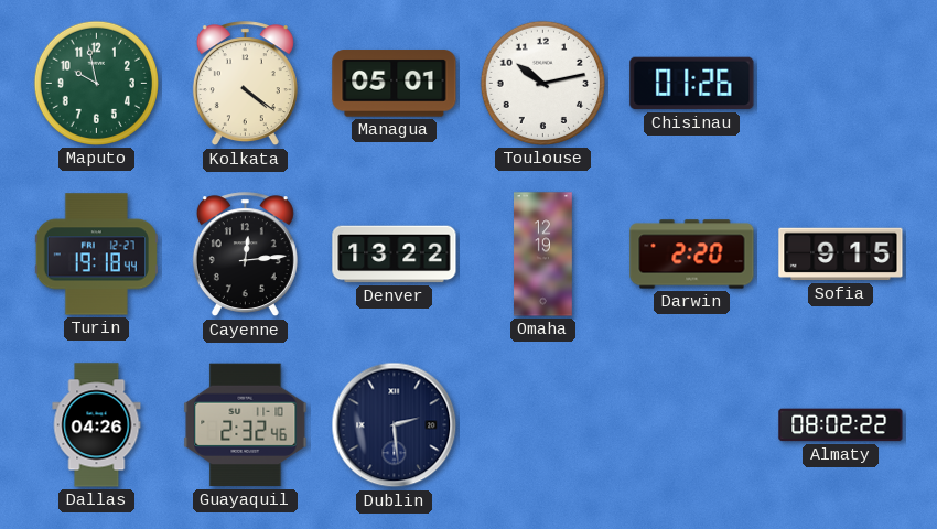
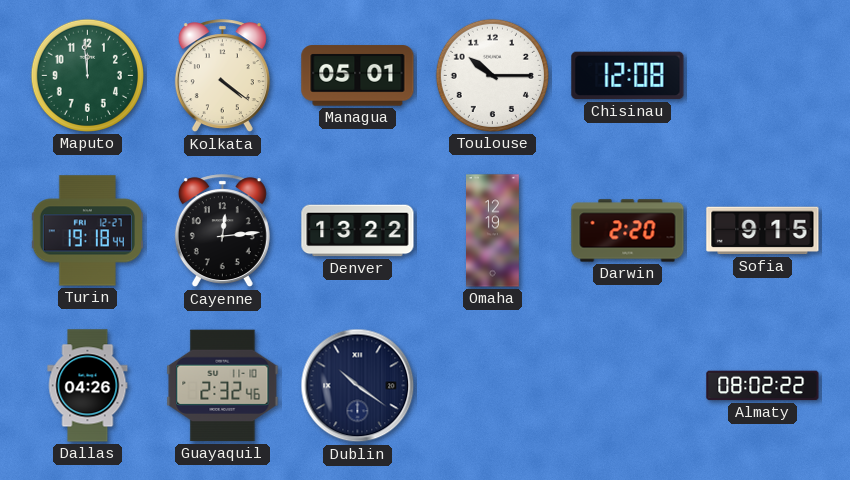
Maputo: 9:58 -> 11:59 (87, 75)
Toulouse: 10:13 -> 10:15 (492, 75)
Chisinau: 01:26 -> 12:08 (628, 76)
Dublin: 2:29 -> 10:21 (358, 386)
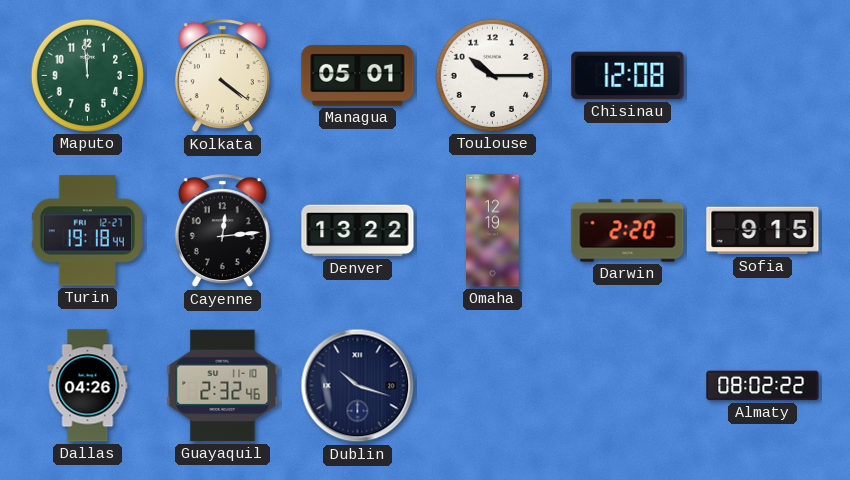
Dublin: 10:21 -> 10:18 (358, 386)
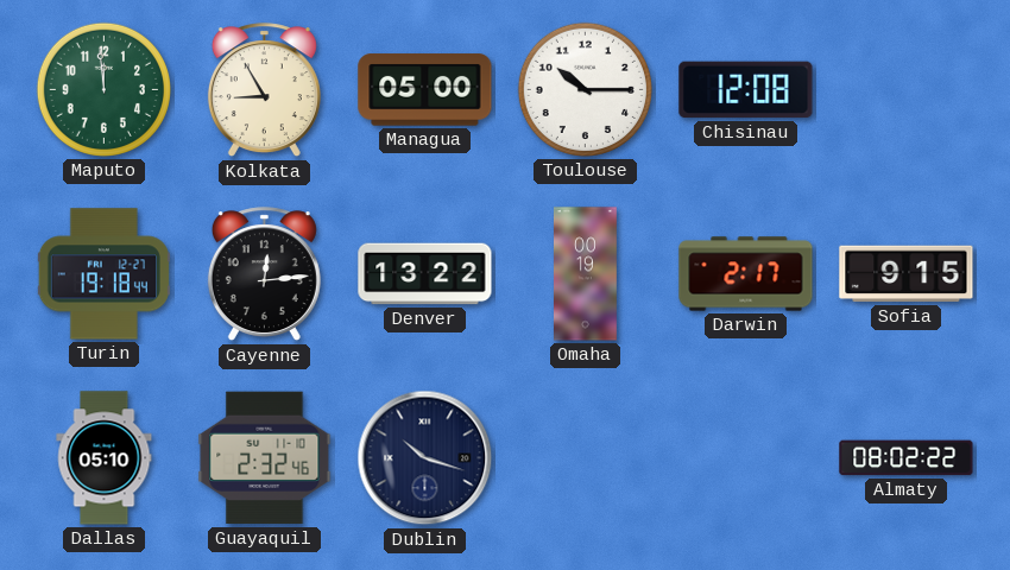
Kolkata: 4:21 -> 8:55 (264, 90)
Managua: 05:01 -> 05:00 (425, 90)
Omaha: 12:19 -> 00:19 (586, 274)
Darwin: 2:20 -> 2:17 (746, 274)
Dallas: 04:26 -> 05:10 (105, 458)
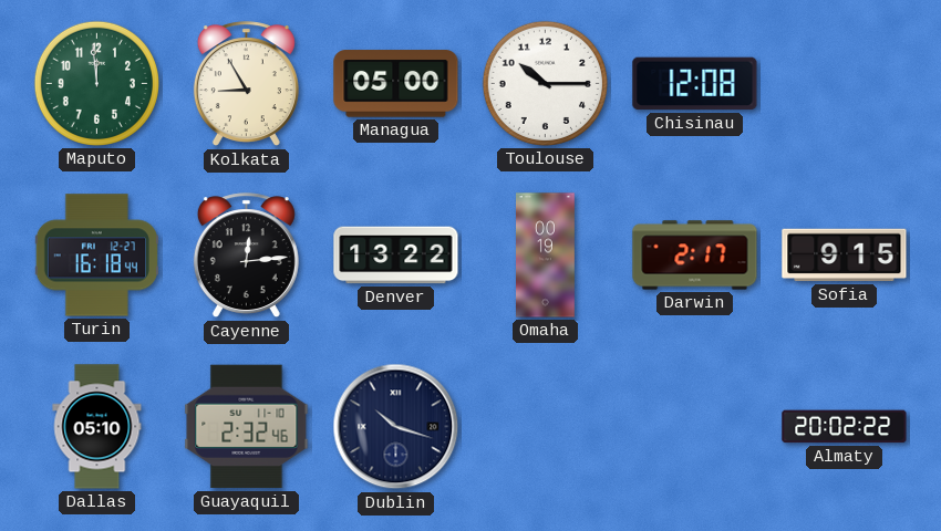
Turin: 19:18 -> 16:18 (96, 256)
Almaty: 08:02 -> 20:02 (845, 427)
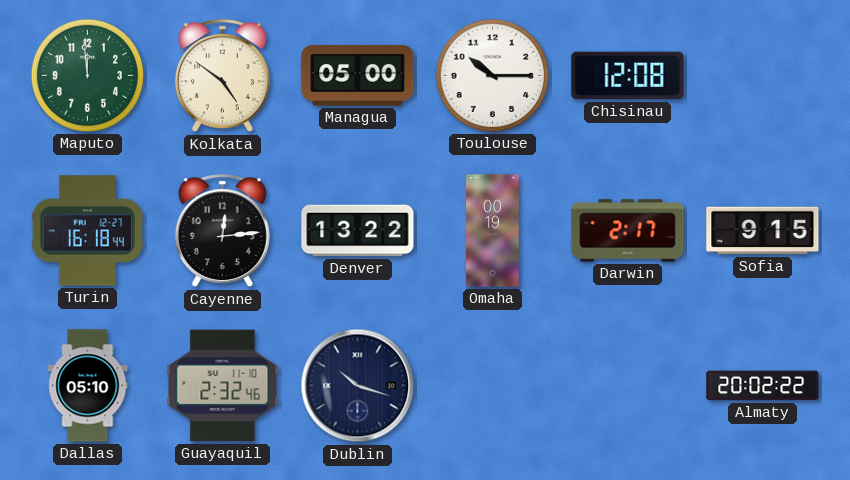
Kolkata: 8:55 -> 4:51 (222, 76)
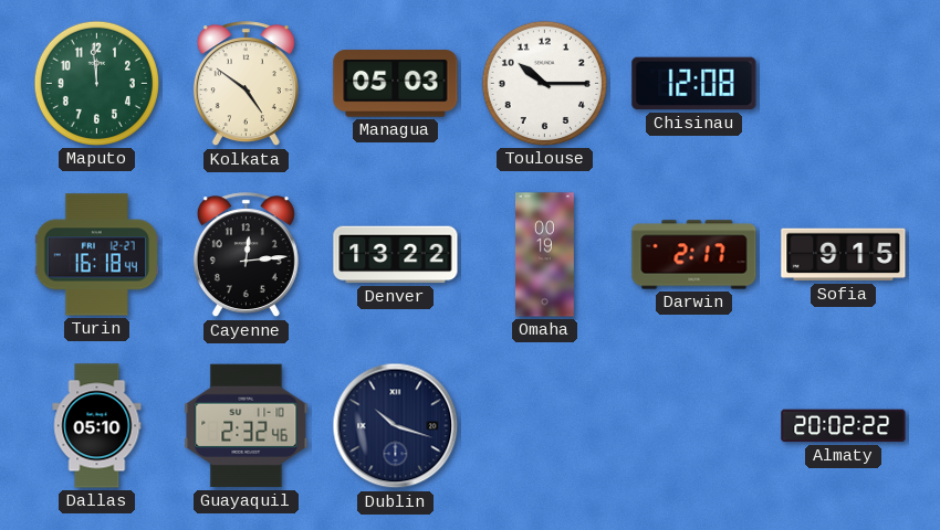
Managua: 05:00 -> 05:03 (396, 84)
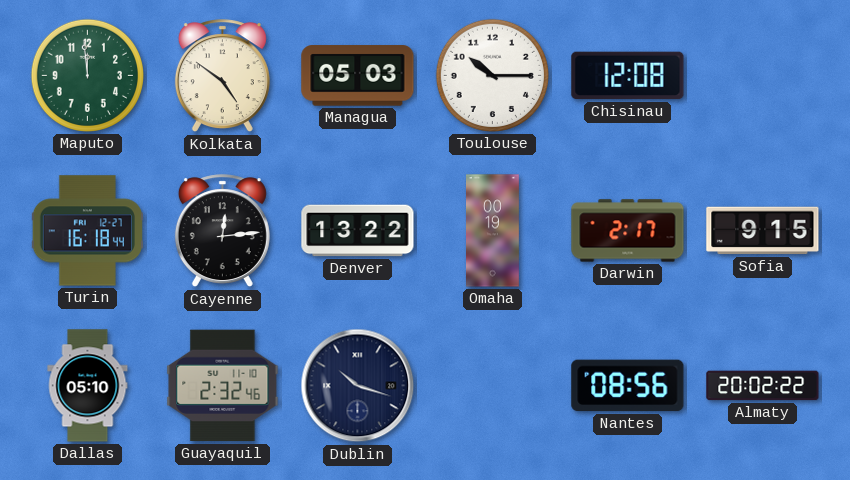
Nantes: none -> 08:56 (628, 386)
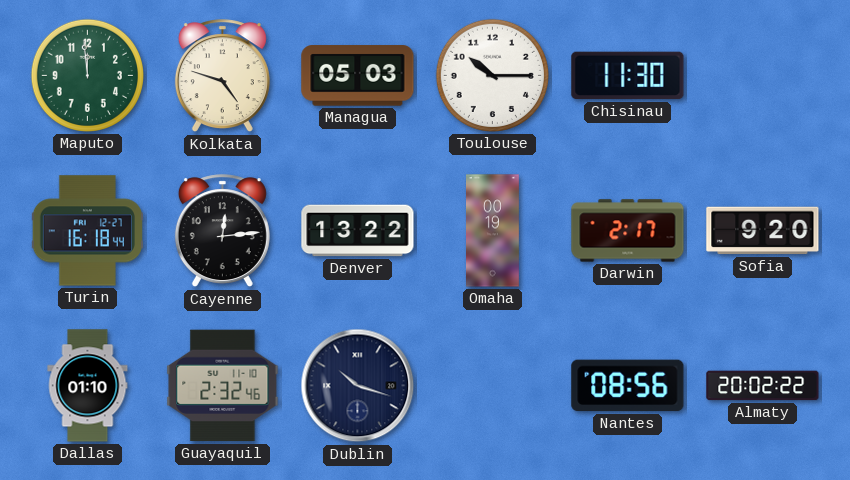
Kolkata: 4:51 -> 4:48 (222, 76)
Chisinau: 12:08 -> 11:30 (628, 76)
Sofia: 9:15 -> 9:20 (763, 231)
Dallas: 05:10 -> 01:10 (88, 386)
